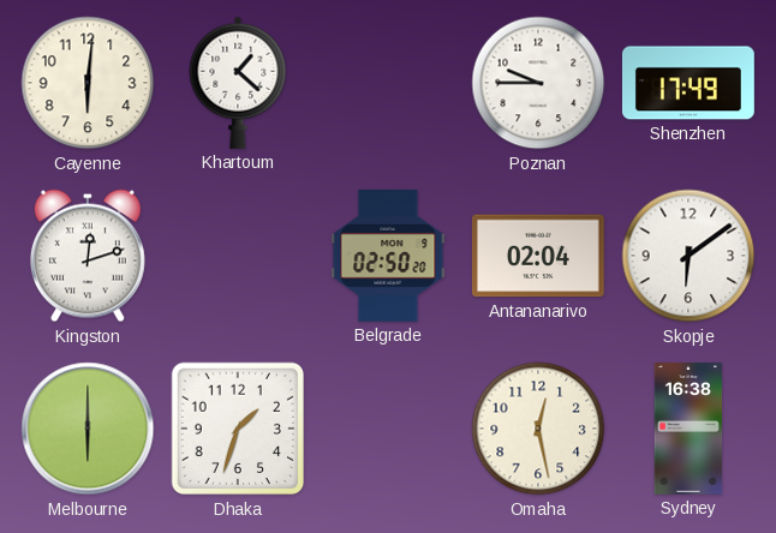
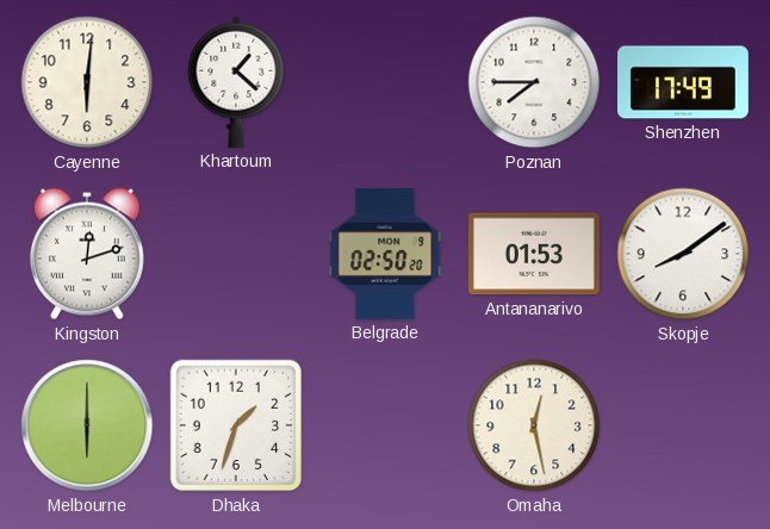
Poznan: 9:45 -> 7:45 (534, 82)
Antananarivo: 02:04 -> 01:53 (534, 254)
Skopje: 6:09 -> 8:09 (683, 254)
Sydney: 16:38 -> none (688, 430)
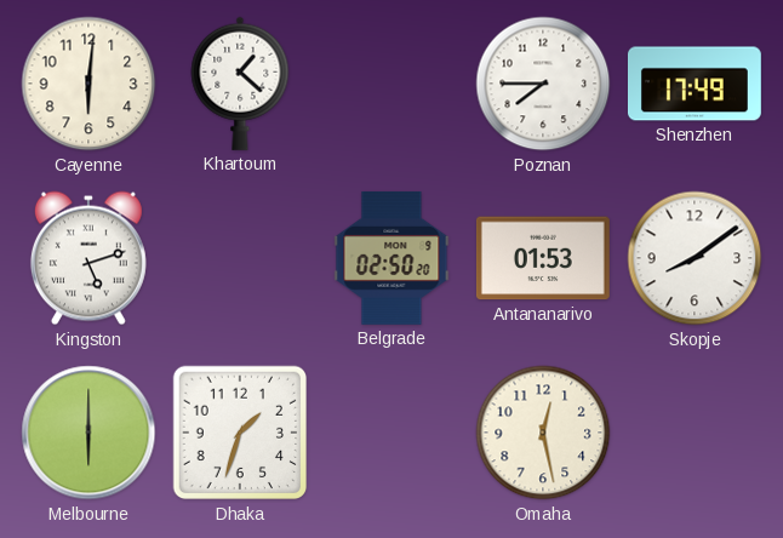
Kingston: 12:12 -> 5:12 (88, 258)
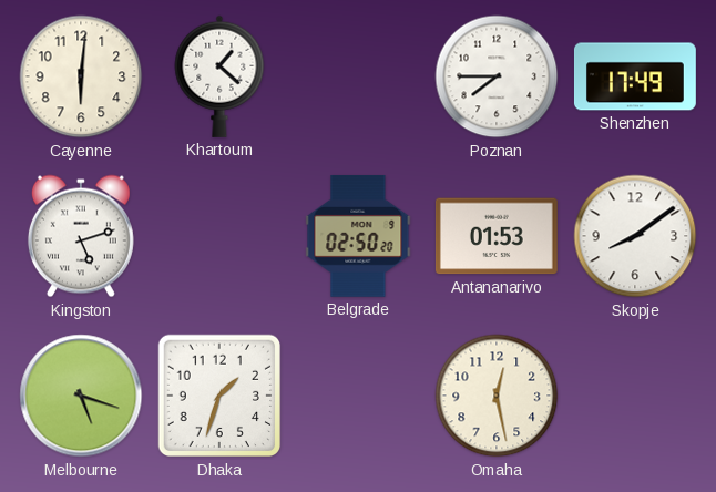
Melbourne: 6:00 -> 5:18 (81, 396)
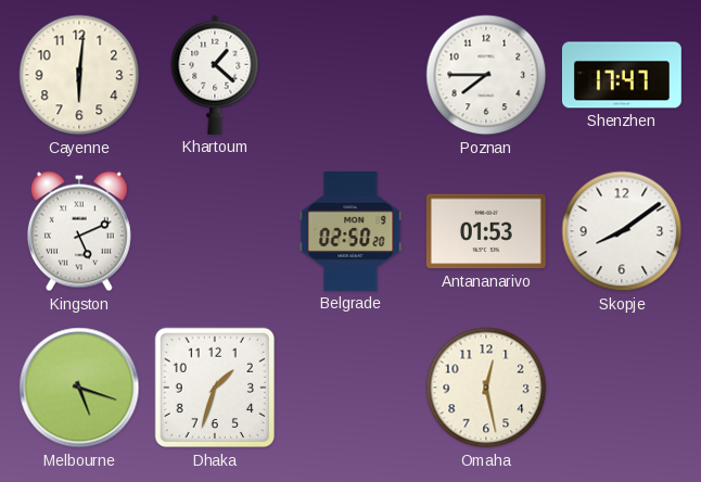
Shenzhen: 17:49 -> 17:47 (622, 75)
Kingston: 5:12 -> 5:11 (79, 231)
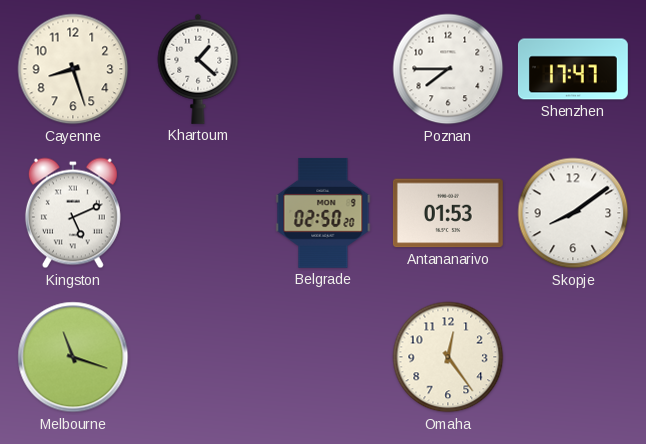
Cayenne: 6:01 -> 8:27 (73, 69)
Melbourne: 5:18 -> 11:18 (73, 357)
Dhaka: 1:33 -> none (215, 388)
Omaha: 12:28 -> 12:24 (448, 357)
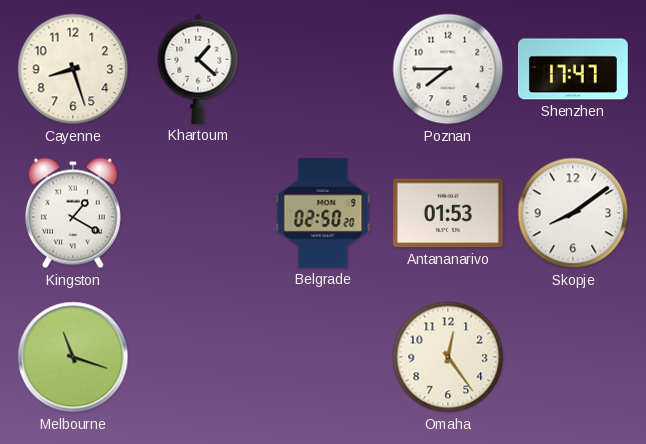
Kingston: 5:11 -> 1:20 (73, 213)
